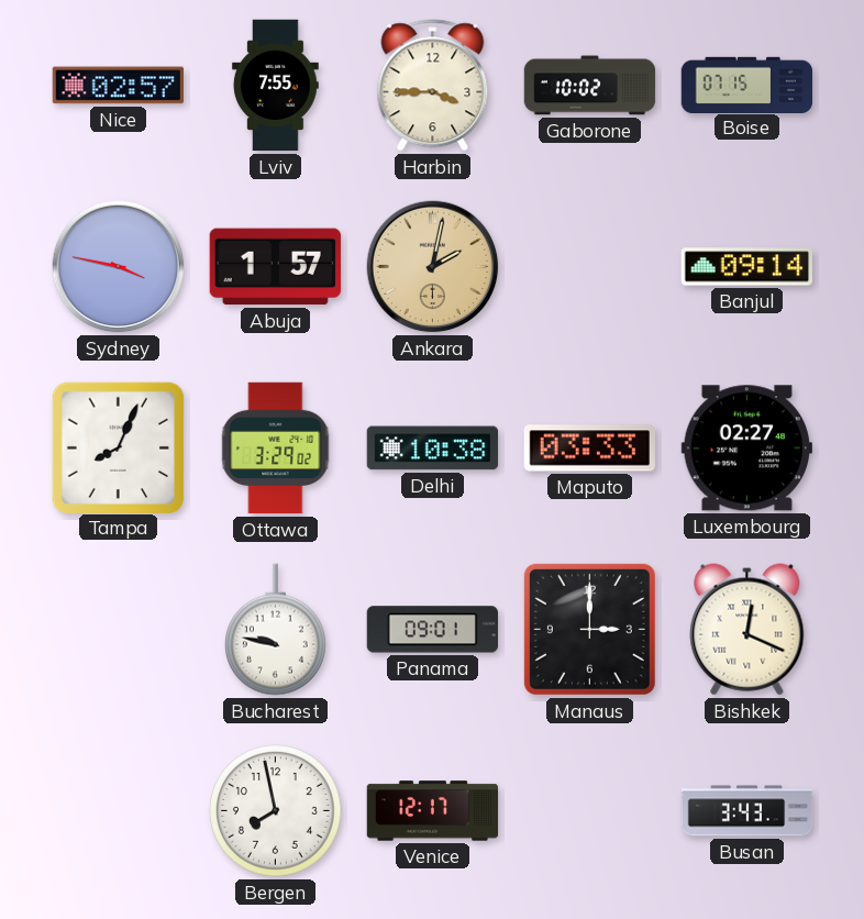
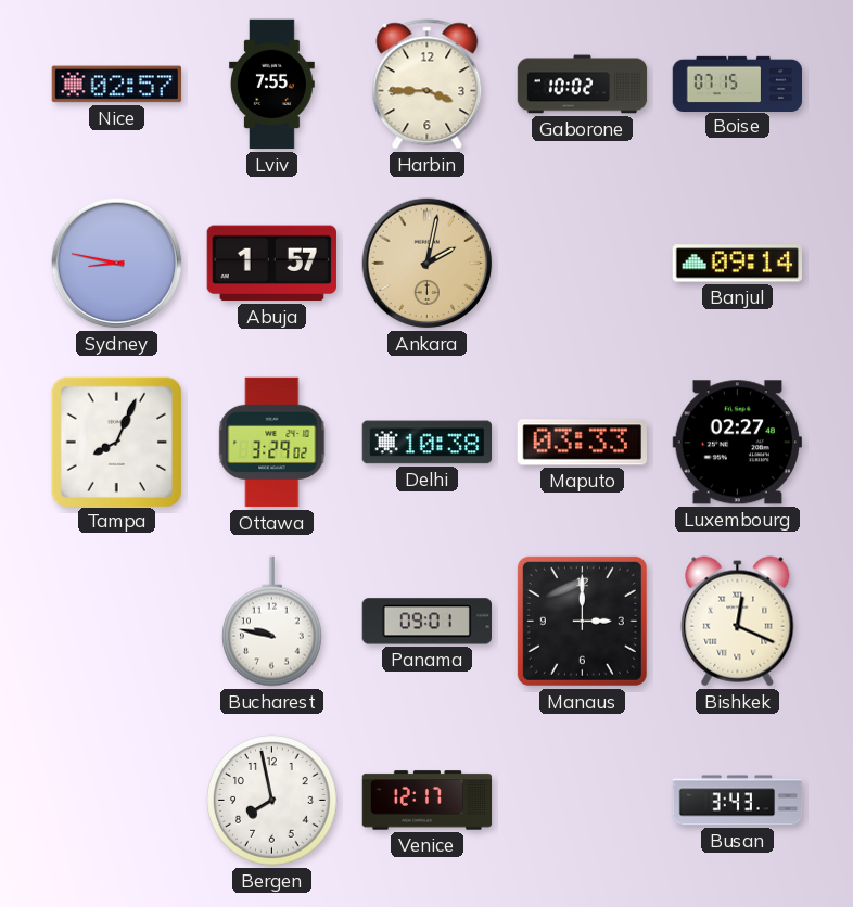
Sydney: 3:47 -> 8:47 (117, 264)
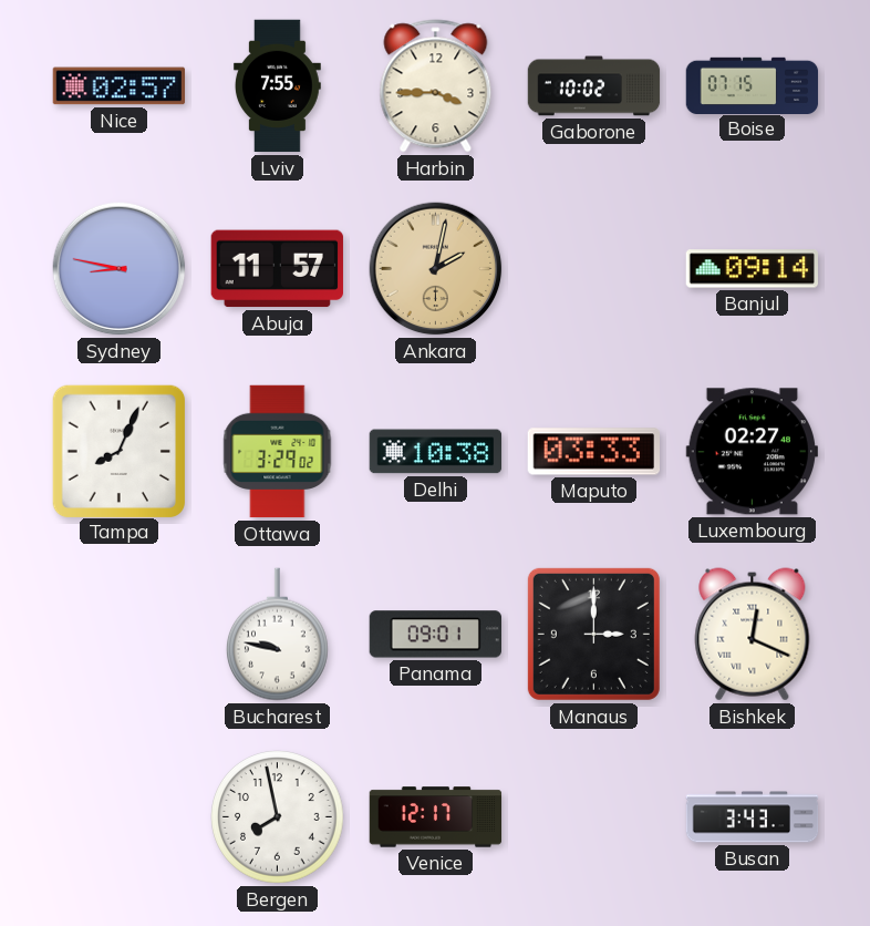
Abuja: 1:57 -> 11:57 (277, 269)
